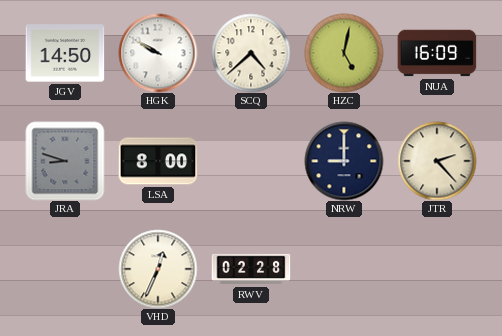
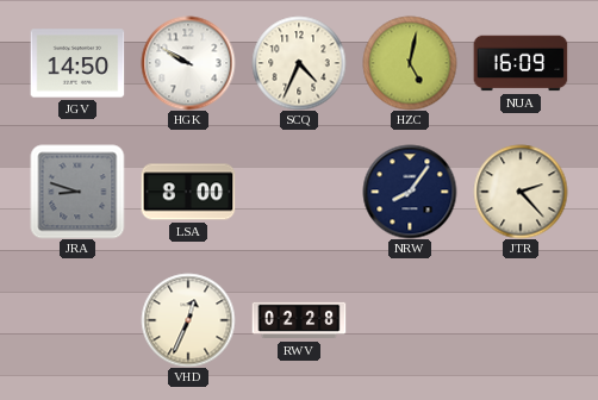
SCQ: 4:38 -> 4:34 (299, 63)
NRW: 9:00 -> 8:06 (410, 192)
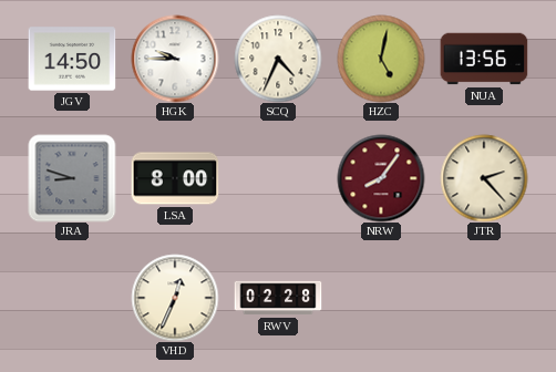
HGK: 9:50 -> 9:45 (175, 59)
NUA: 16:09 -> 13:56 (484, 59)
NRW dial: navy -> burgundy (381, 178)
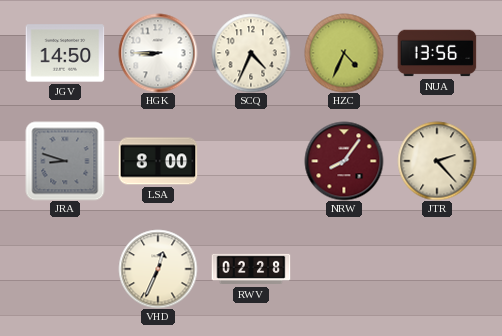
HGK: 9:45 -> 8:45 (158, 53)
HZC: 5:02 -> 4:34 (344, 53)
